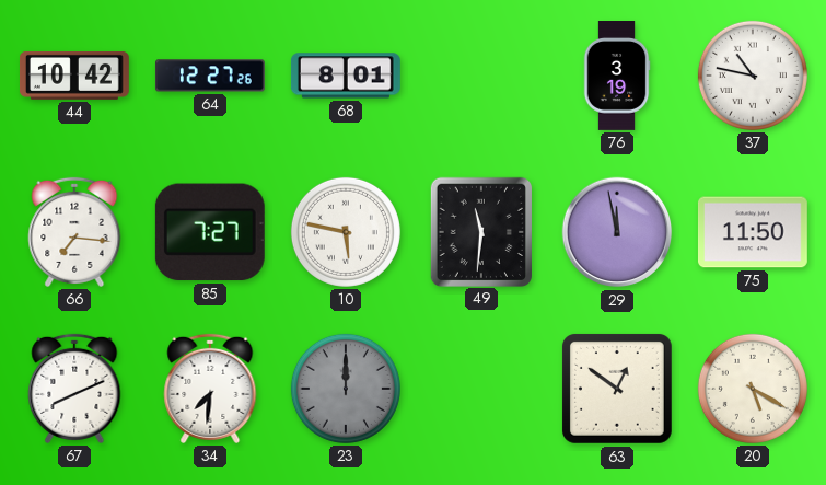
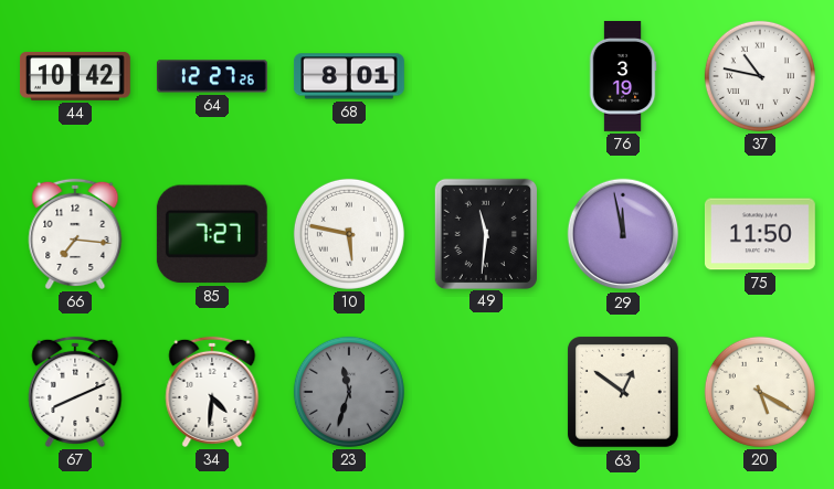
34: 7:31 -> 4:31 (212, 392)
23: 12:00 -> 11:33 (349, 392)
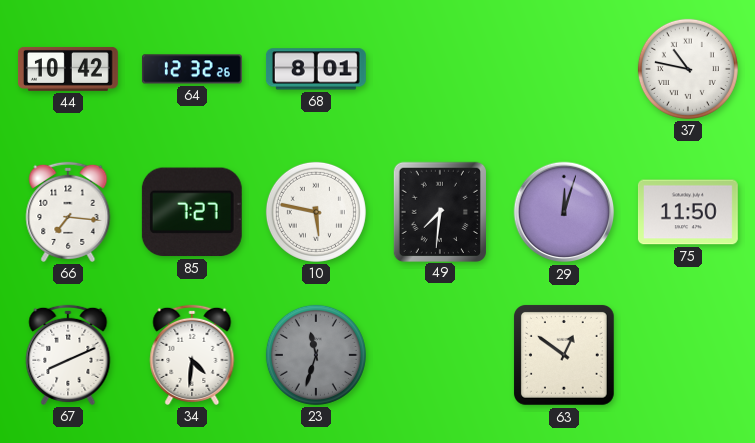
64: 12:27 -> 12:32 (192, 69)
76: 3:19 -> none (623, 77)
49: 11:31 -> 7:31 (439, 211)
29: 11:58 -> 12:03 (564, 212)
20: 5:20 -> none (760, 392)
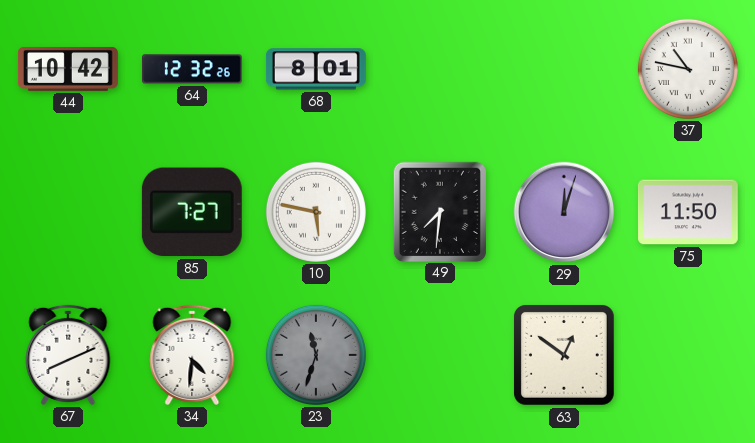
66: 7:16 -> none (68, 212)
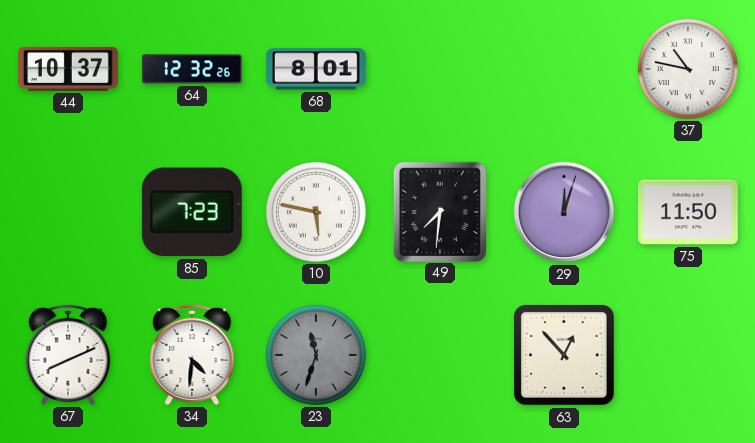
44: 10:42 -> 10:37 (69, 69)
85: 7:27 -> 7:23 (192, 212)
63: 12:51 -> 12:53 (564, 355)
